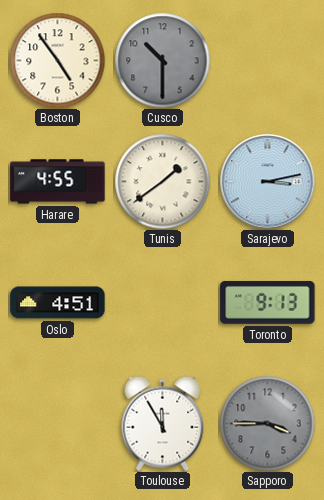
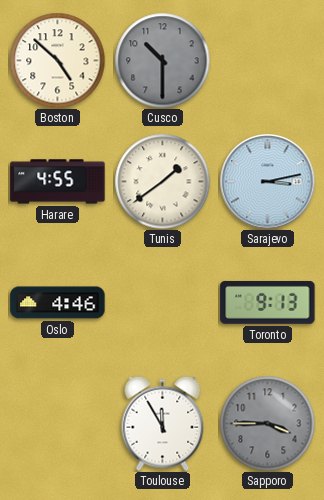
Boston: 4:54 -> 4:52 (57, 60)
Oslo: 4:51 -> 4:46 (58, 303)
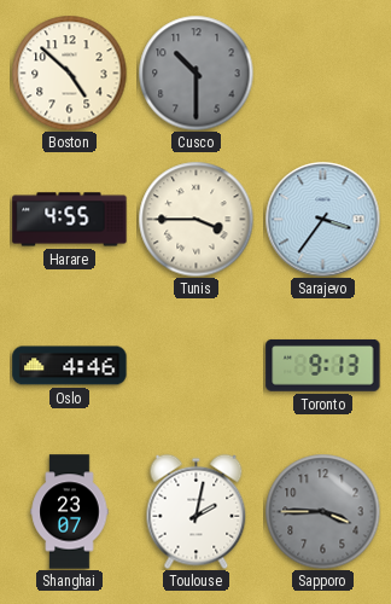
Tunis: 1:39 -> 3:45 (195, 219)
Sarajevo: 3:13 -> 3:36 (322, 219)
Shanghai: none -> 23:07 (70, 512)
Toulouse: 11:55 -> 2:02 (197, 511)
